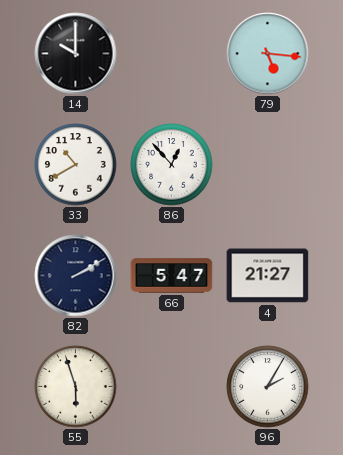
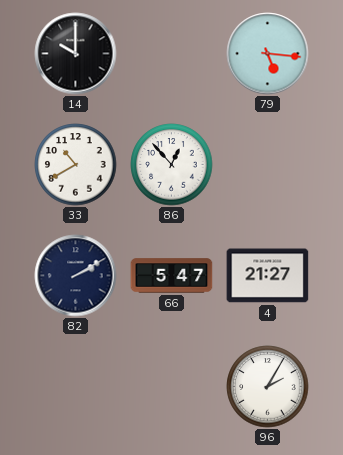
55: 5:57 -> none (76, 387)
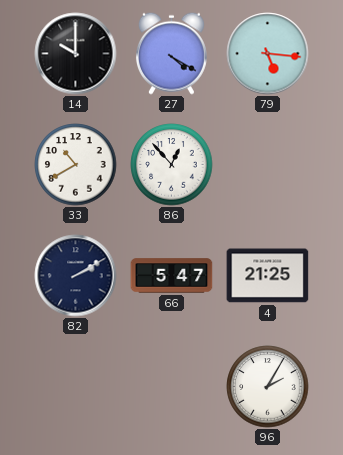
27: none -> 4:20 (171, 53)
4: 21:27 -> 21:25 (268, 276)
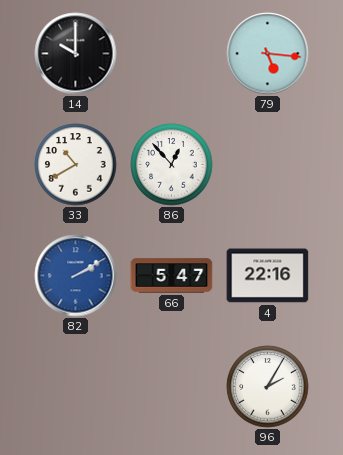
27: 4:20 -> none (171, 53)
82 dial: navy -> blue (76, 276)
4: 21:25 -> 22:16 (268, 276)
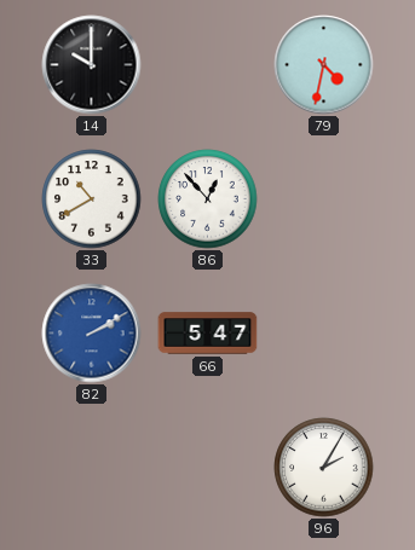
79: 5:16 -> 4:32 (324, 65)
4: 22:16 -> none (268, 276)
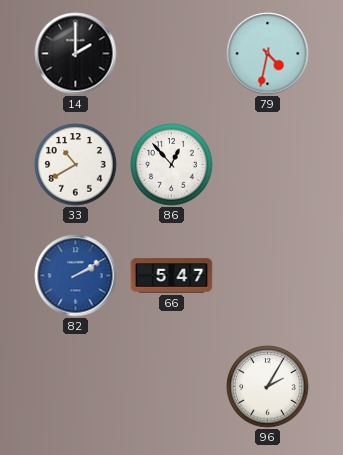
14: 10:00 -> 2:00 (76, 54)
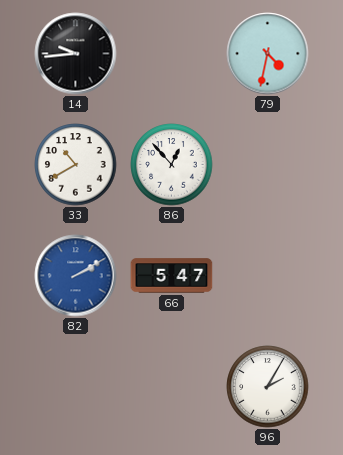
14: 2:00 -> 9:44 (76, 54)
